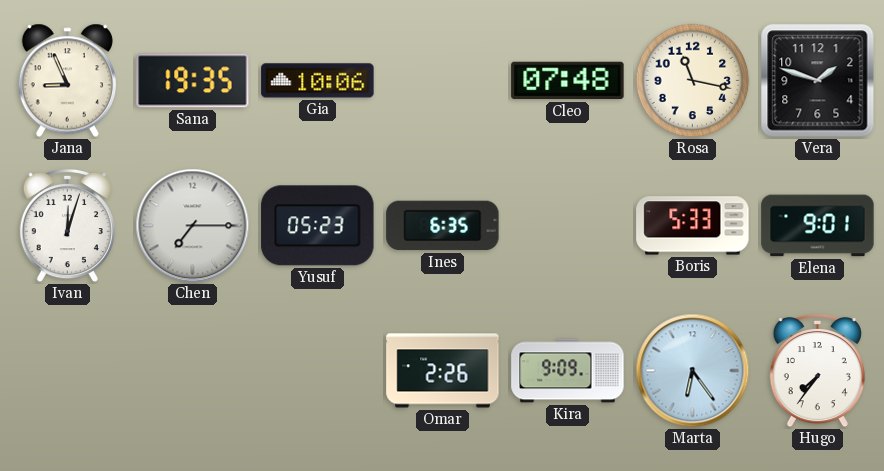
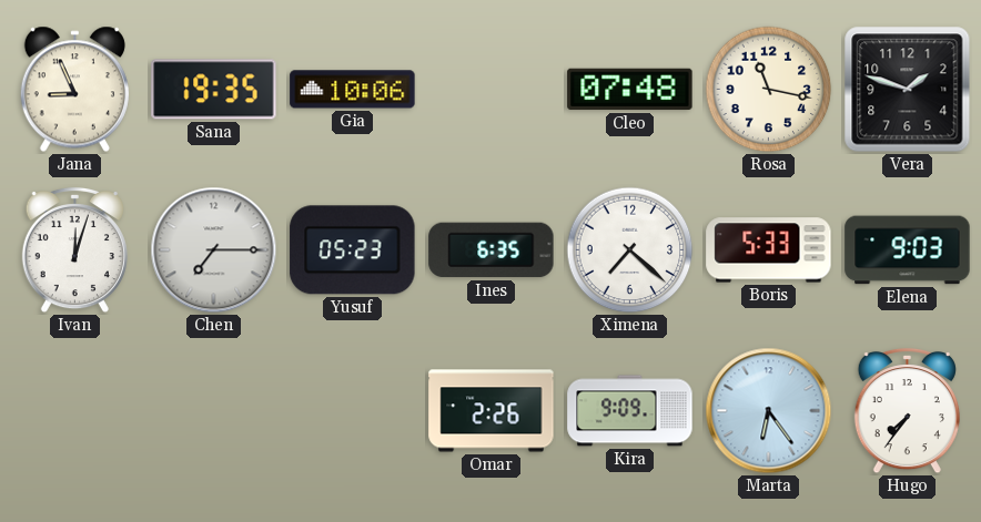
Ximena: none -> 7:22 (630, 250)
Elena: 9:01 -> 9:03 (908, 250)
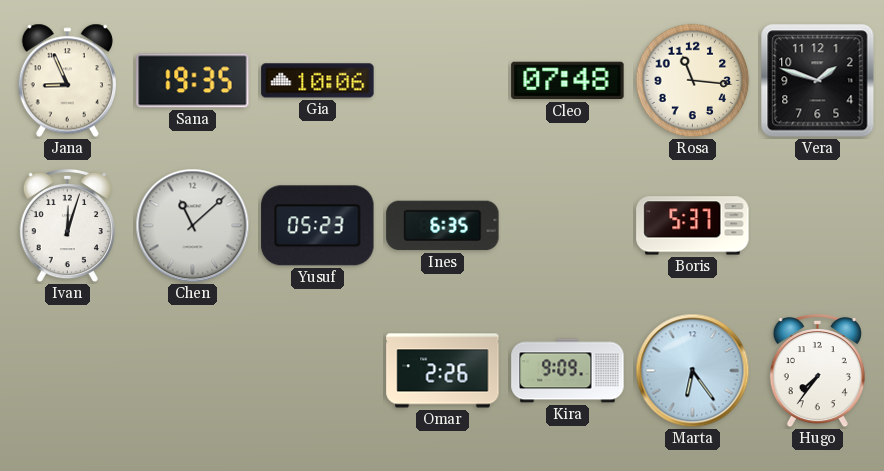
Rosa: 11:17 -> 11:16 (693, 81)
Chen: 7:15 -> 11:08 (193, 226)
Ximena: 7:22 -> none (630, 250)
Boris: 5:33 -> 5:37 (693, 226)
Elena: 9:03 -> none (908, 250)
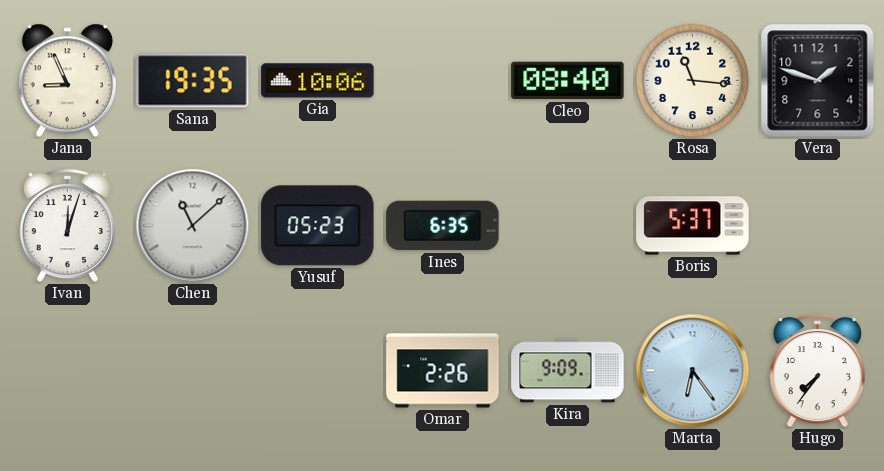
Cleo: 07:48 -> 08:40 (568, 81)
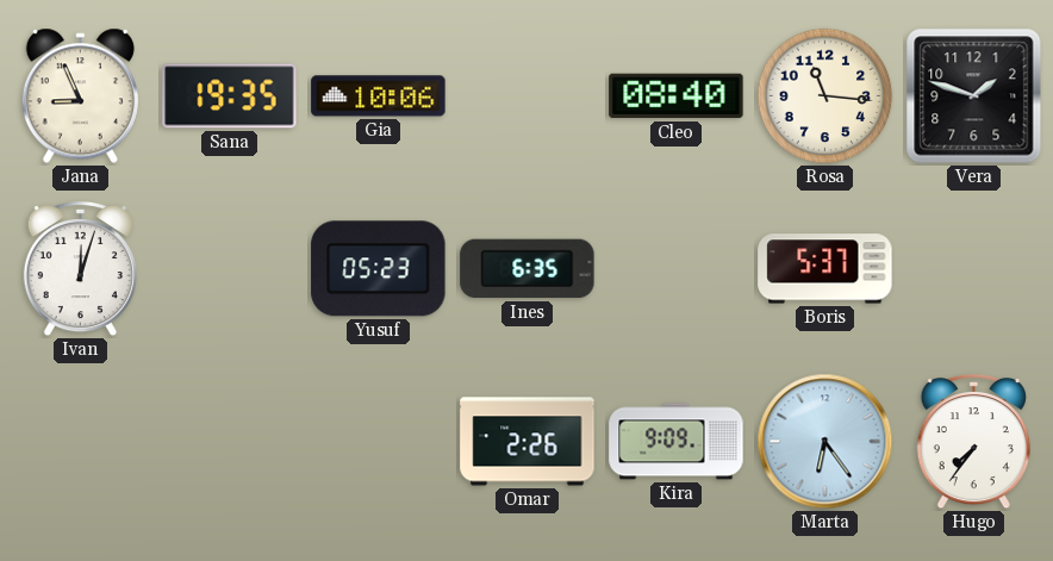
Chen: 11:08 -> none (193, 226)
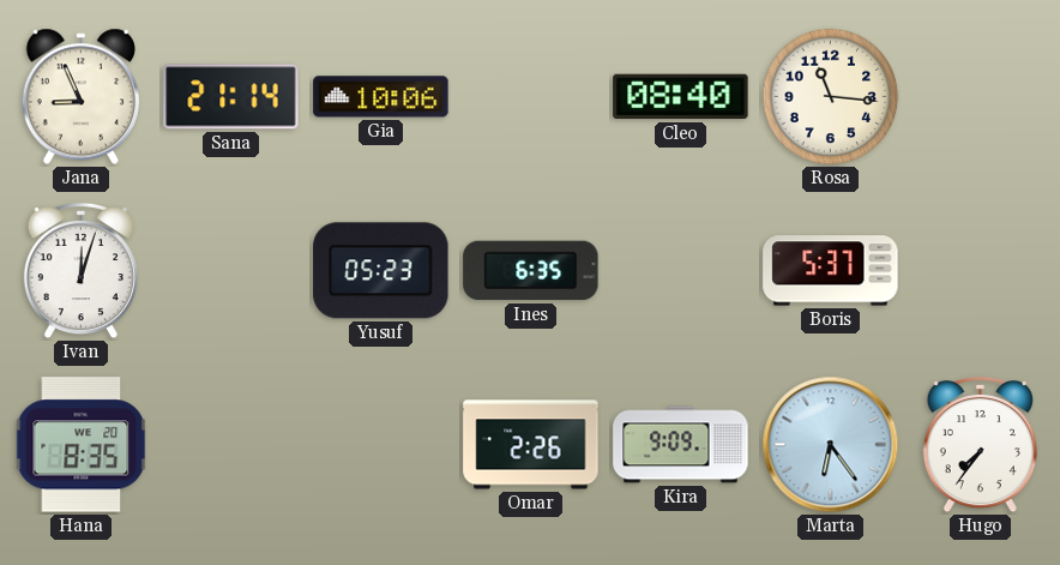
Sana: 19:35 -> 21:14 (231, 97)
Vera: 1:48 -> none (974, 96)
Hana: none -> 8:35 (82, 445)
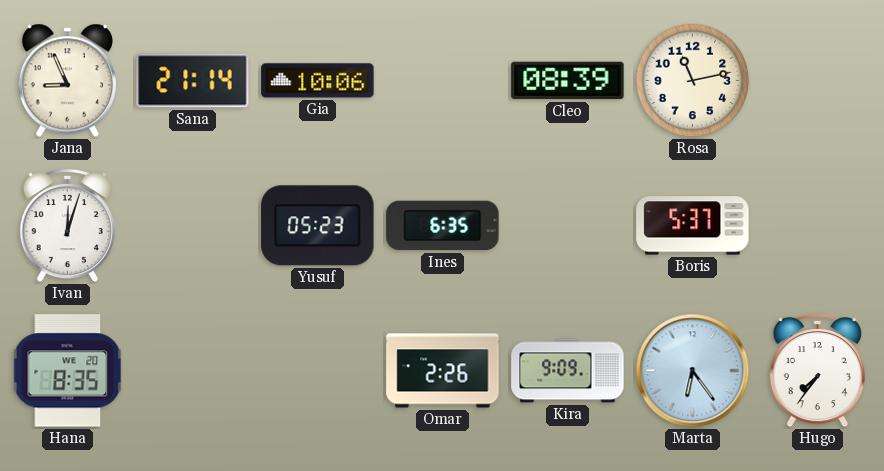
Cleo: 08:40 -> 08:39 (568, 81)
Rosa: 11:16 -> 11:13 (693, 81)
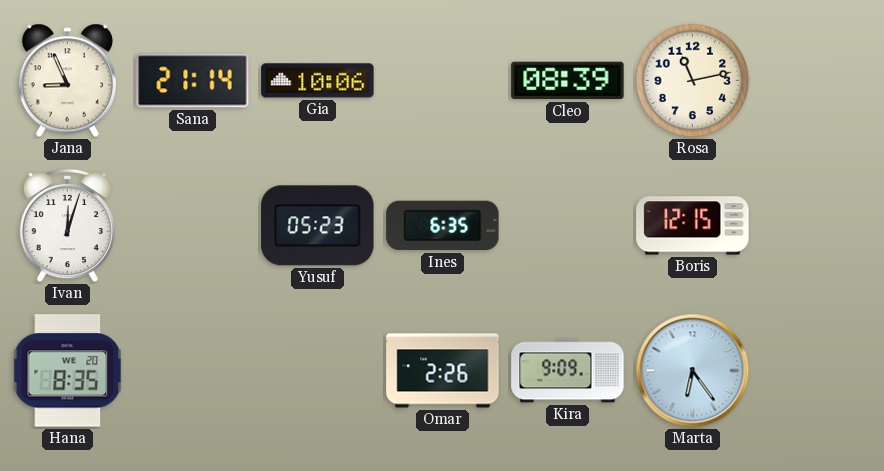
Boris: 5:37 -> 12:15 (693, 226)
Hugo: 7:36 -> none (817, 371)
